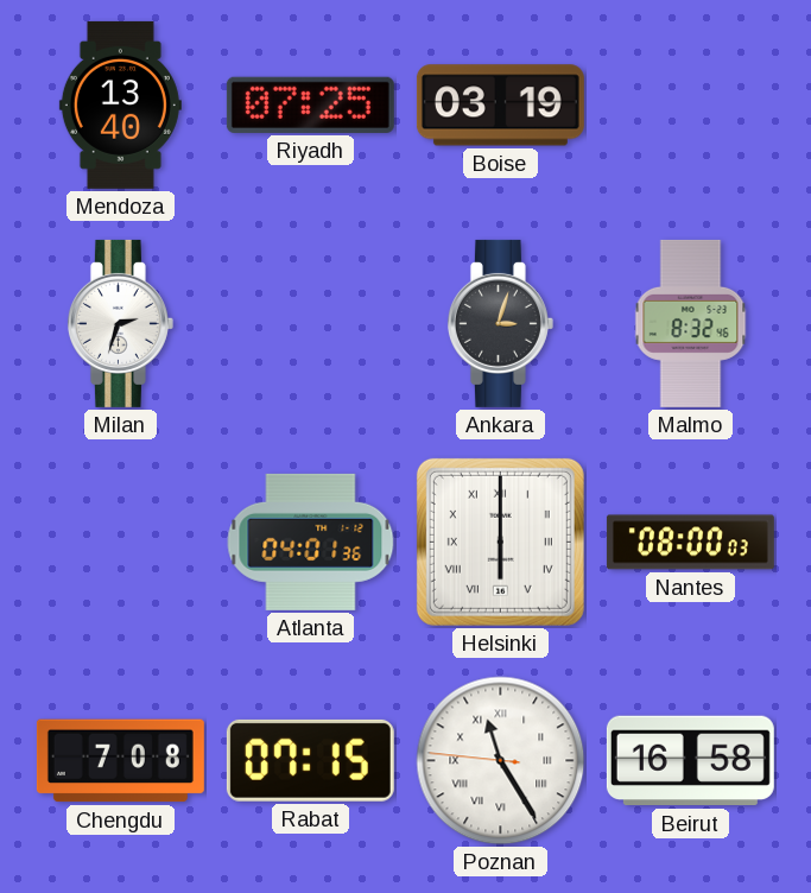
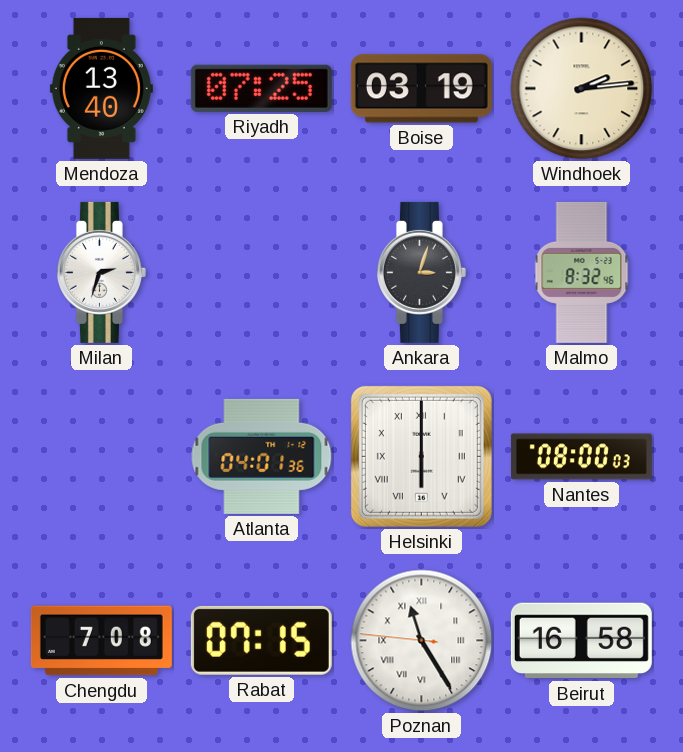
Windhoek: none -> 2:14 (582, 89)
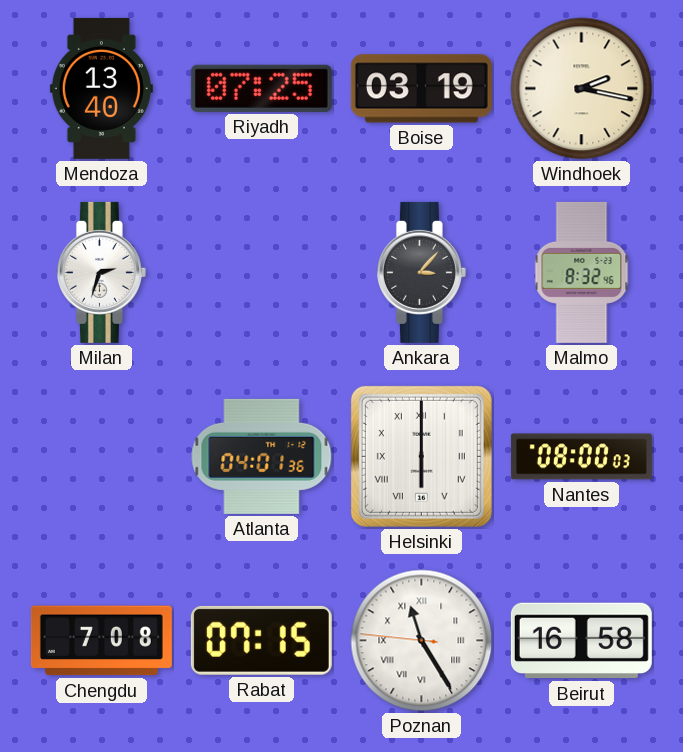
Windhoek: 2:14 -> 2:17 (582, 89)
Ankara: 3:03 -> 3:07 (421, 272)
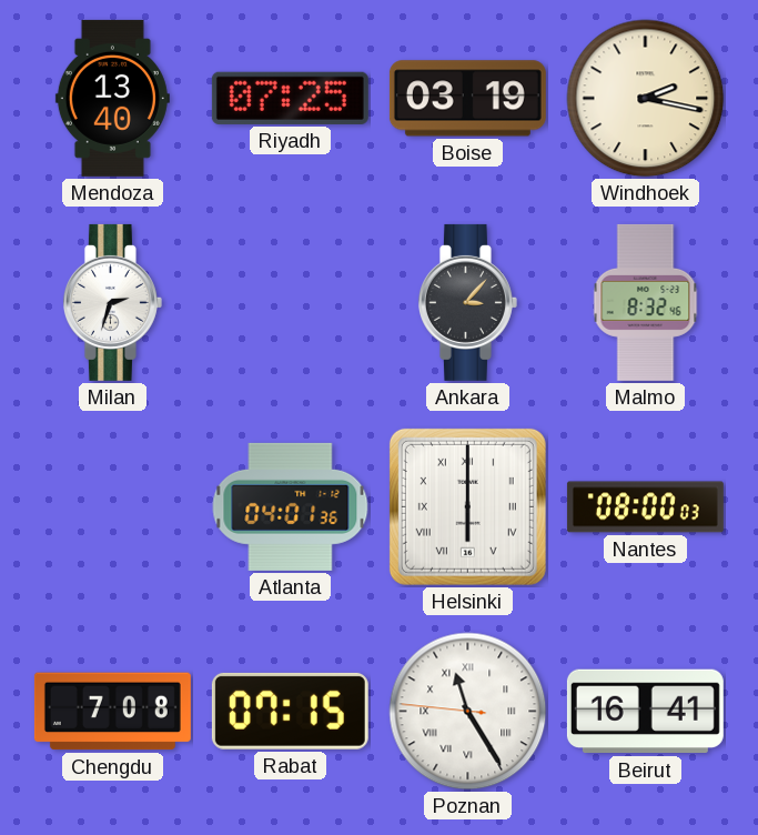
Beirut: 16:58 -> 16:41 (645, 712)
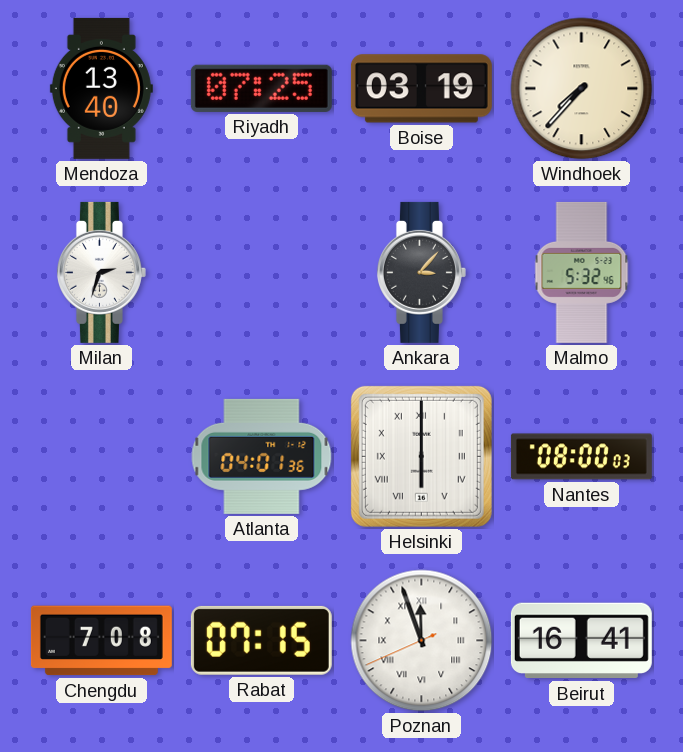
Windhoek: 2:17 -> 7:37 (582, 89)
Malmo: 8:32 -> 5:32 (582, 272)
Poznan: 11:24 -> 11:56 (422, 641)
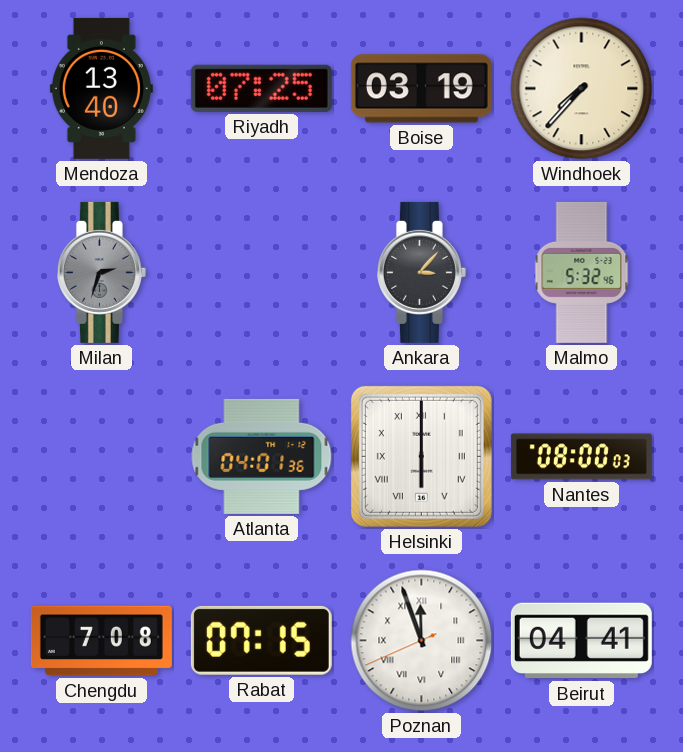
Milan dial: white -> grey (101, 272)
Beirut: 16:41 -> 04:41 (581, 641)
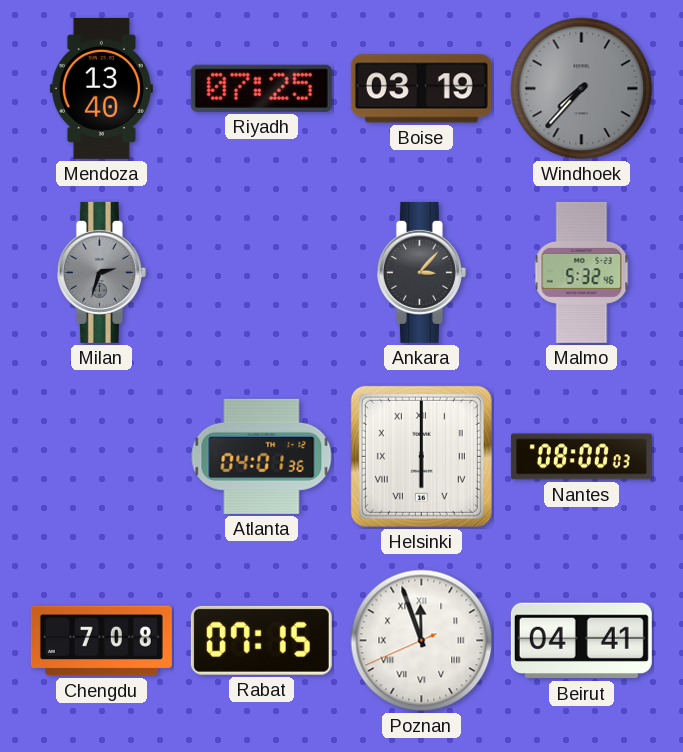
Windhoek dial: cream -> grey (582, 89)
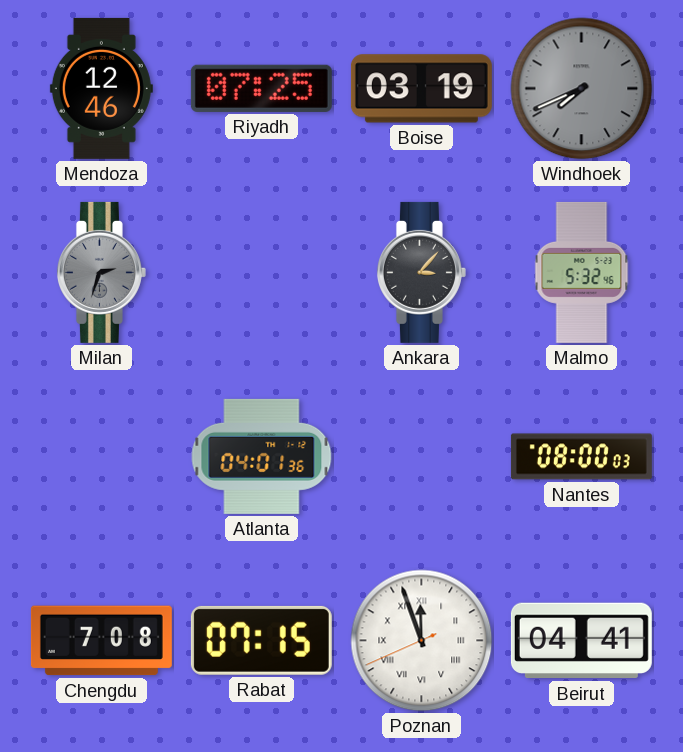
Mendoza: 13:40 -> 12:46 (101, 88)
Windhoek: 7:37 -> 7:41 (582, 89)
Helsinki: 6:00 -> none (421, 456)
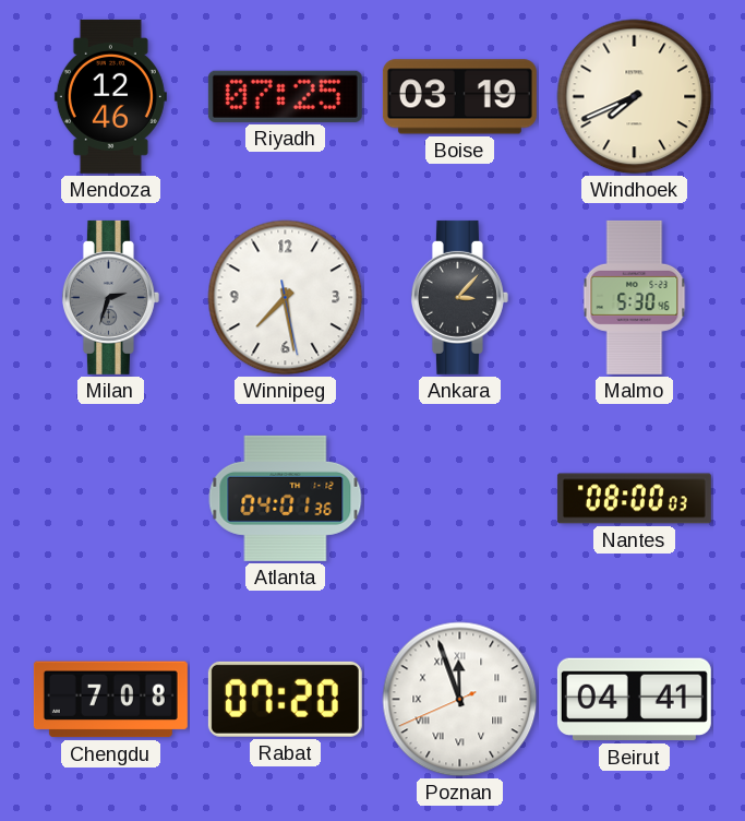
Windhoek dial: grey -> cream (635, 97)
Winnipeg: none -> 7:28 (286, 298)
Malmo: 5:32 -> 5:30 (635, 297)
Rabat: 07:15 -> 07:20 (285, 699)
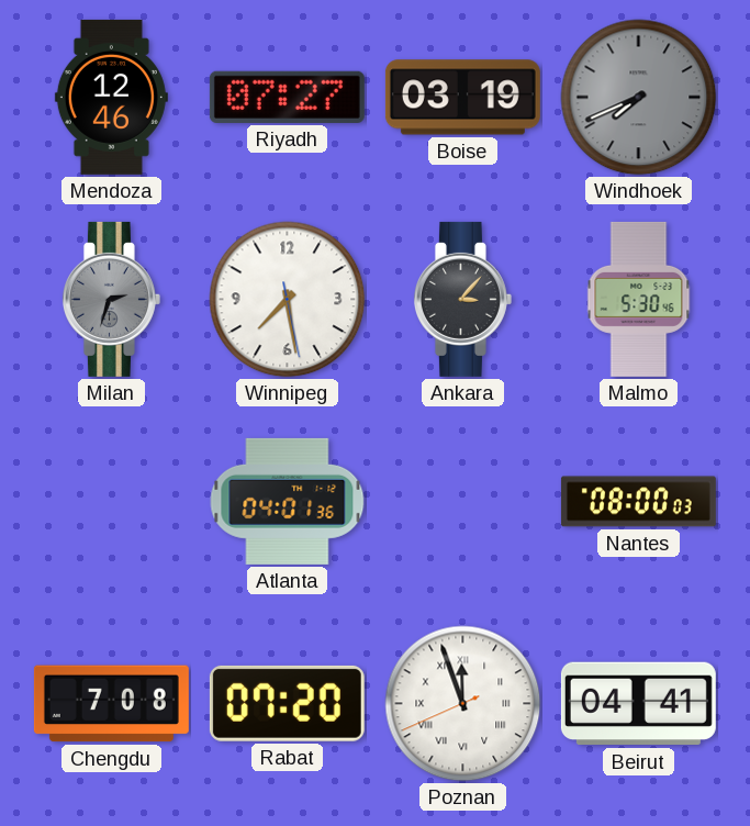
Riyadh: 07:25 -> 07:27 (287, 97)
Windhoek dial: cream -> grey (639, 98)
